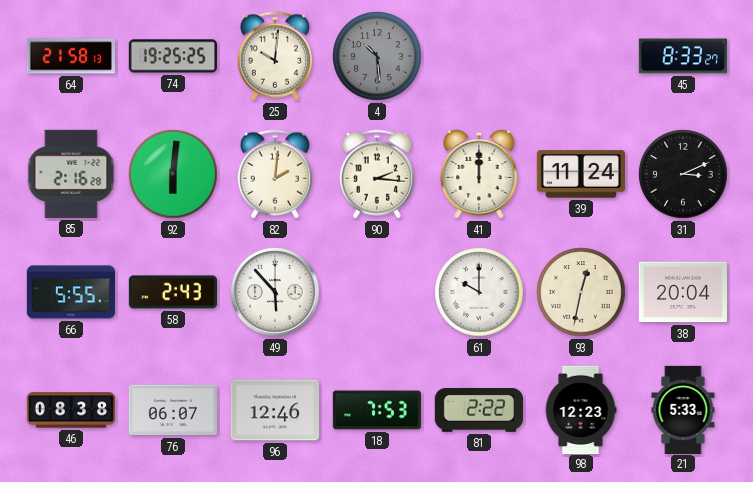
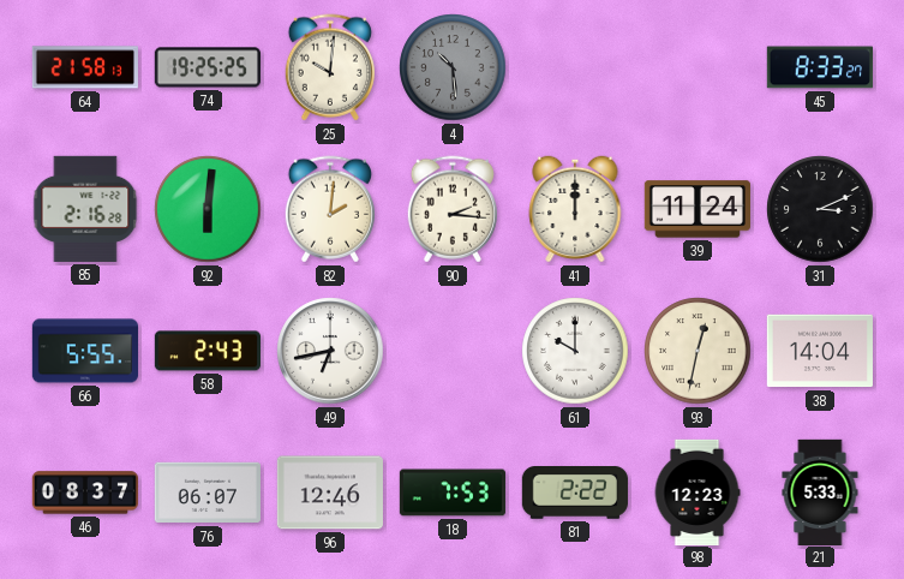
49: 5:53 -> 6:43 (330, 351)
38: 20:04 -> 14:04 (820, 351)
46: 08:38 -> 08:37 (84, 493)
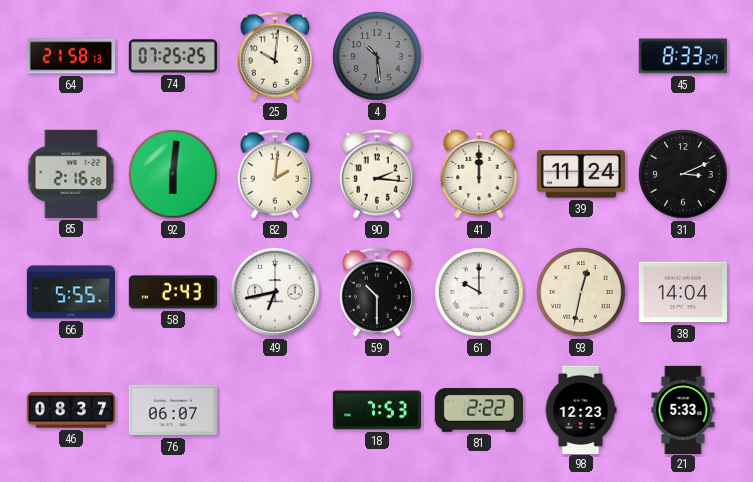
74: 19:25 -> 07:25 (172, 56)
59: none -> 10:30 (377, 292)
96: 12:46 -> none (330, 493)
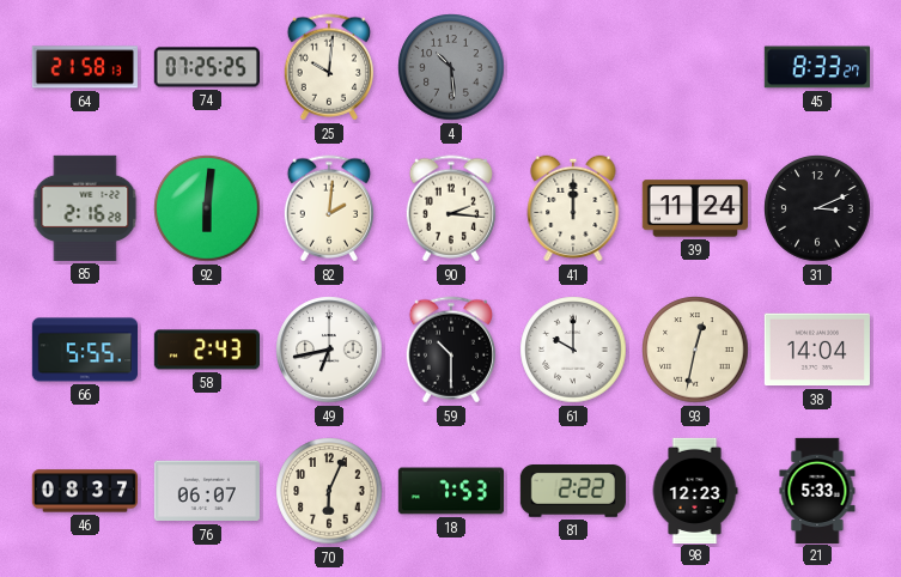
70: none -> 6:04 (329, 491)
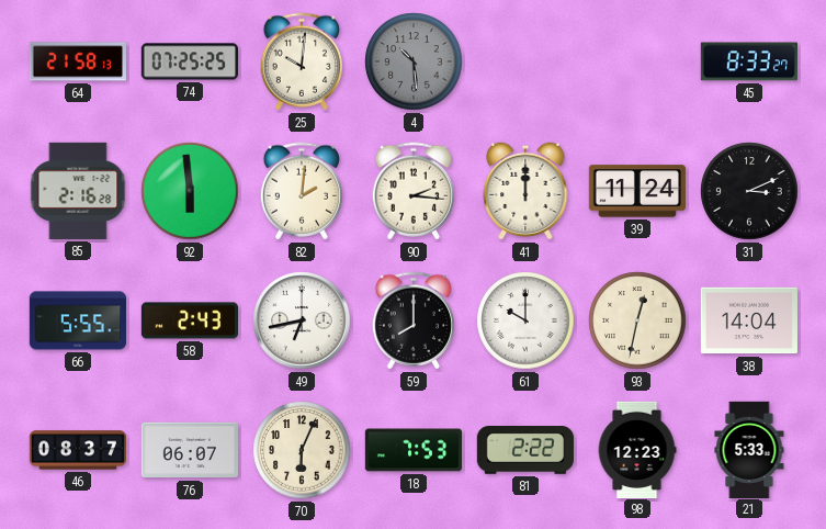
92: 6:01 -> 5:59 (190, 191)
59: 10:30 -> 8:00 (414, 320)
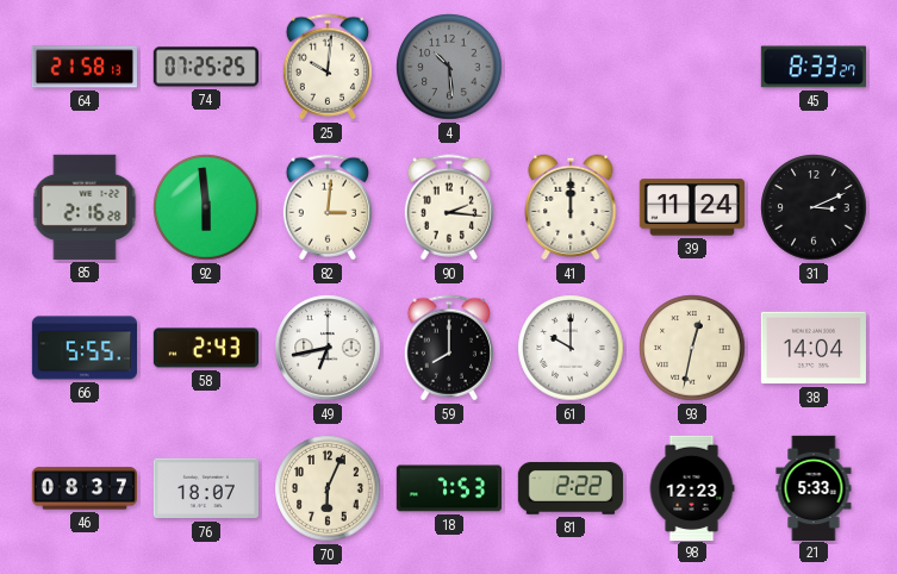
82: 2:01 -> 3:01 (328, 207)
76: 06:07 -> 18:07 (206, 488)
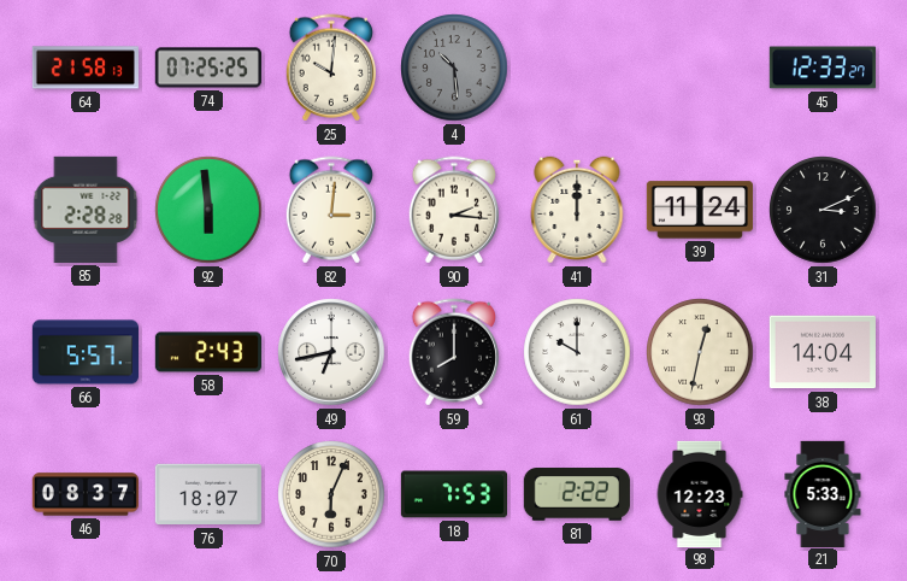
45: 8:33 -> 12:33 (823, 68)
85: 2:16 -> 2:28 (86, 210)
66: 5:55 -> 5:57 (84, 352)
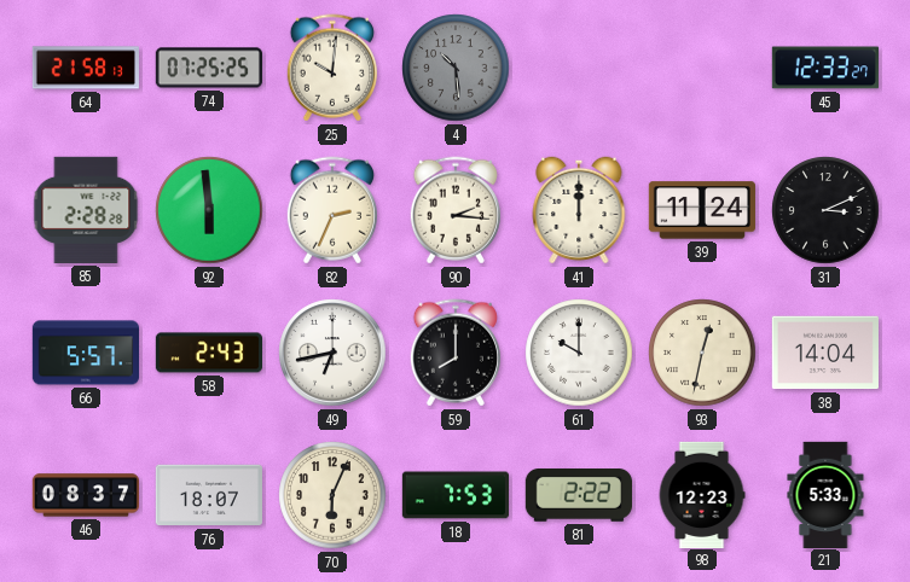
82: 3:01 -> 2:34 (332, 210)
